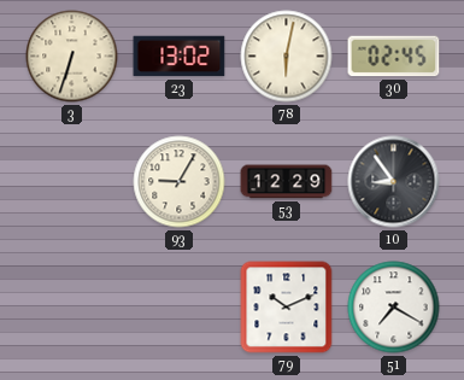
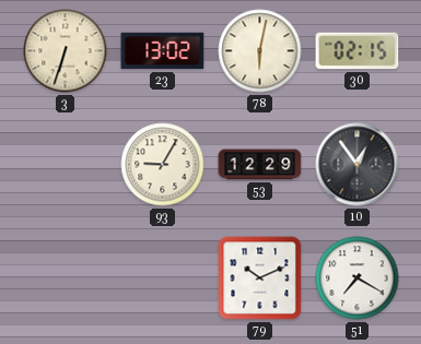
30: 02:45 -> 02:15 (358, 51)
10: 8:54 -> 12:54 (358, 165)
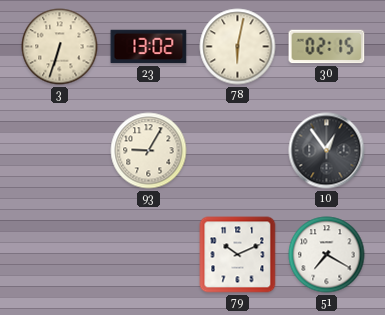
53: 12:29 -> none (260, 165)
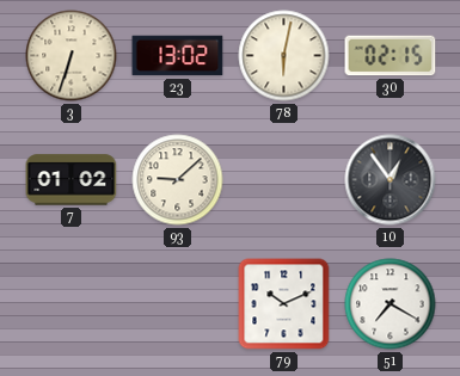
7: none -> 01:02 (72, 180)
93: 9:05 -> 9:08 (178, 180)
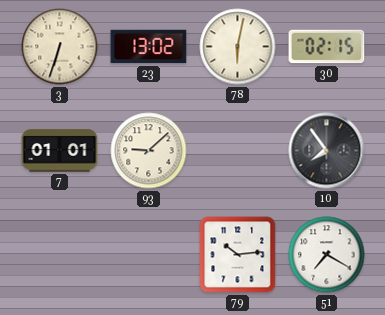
7: 01:02 -> 01:01 (60, 151)
10: 12:54 -> 7:54 (327, 151)
79: 10:11 -> 10:14 (238, 255)
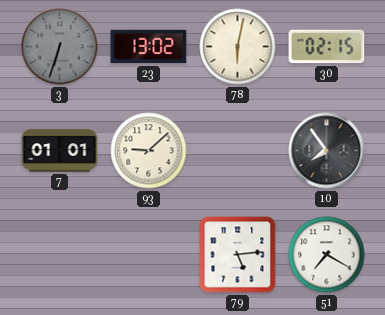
3 dial: cream -> grey (60, 47)
79: 10:14 -> 5:14 (238, 255)
